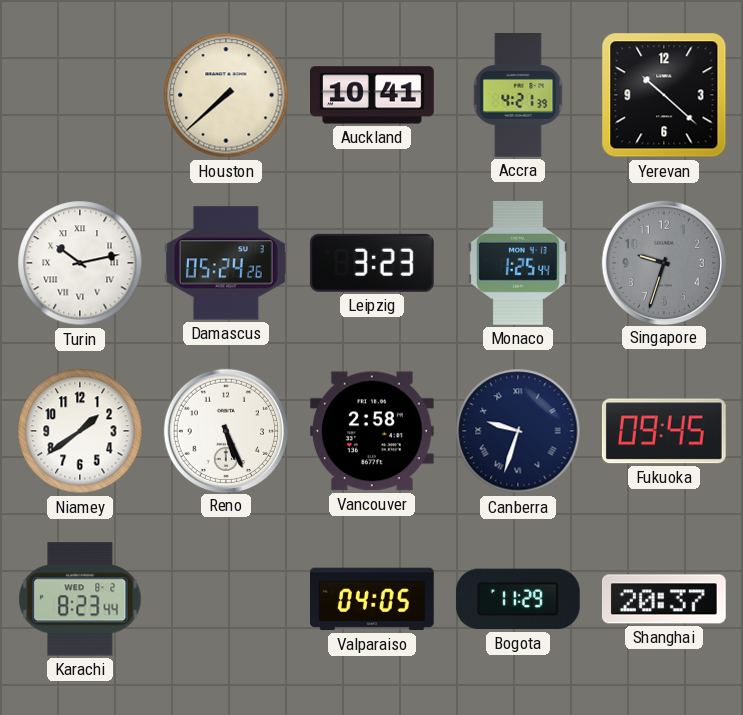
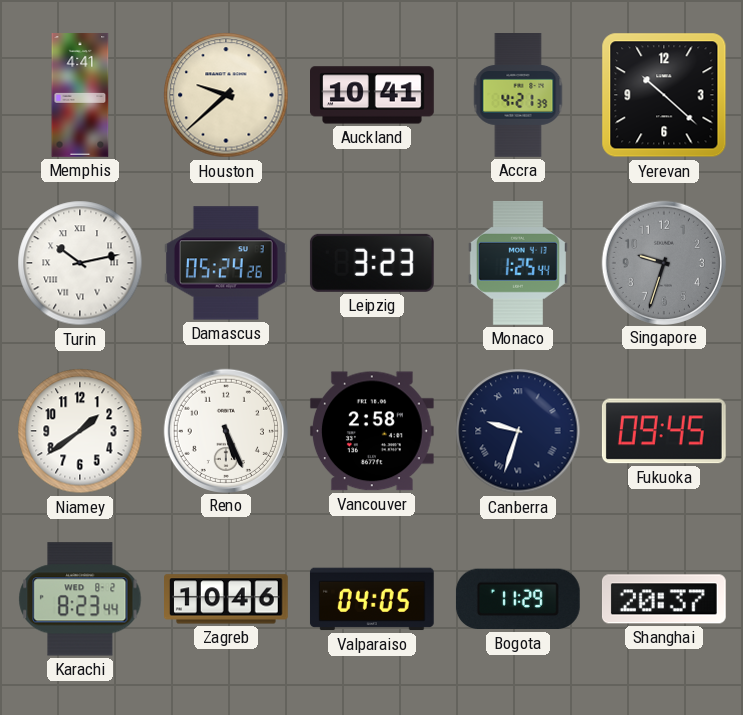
Memphis: none -> 4:41 (80, 95)
Houston: 7:38 -> 9:38 (226, 95)
Zagreb: none -> 10:46 (227, 599)
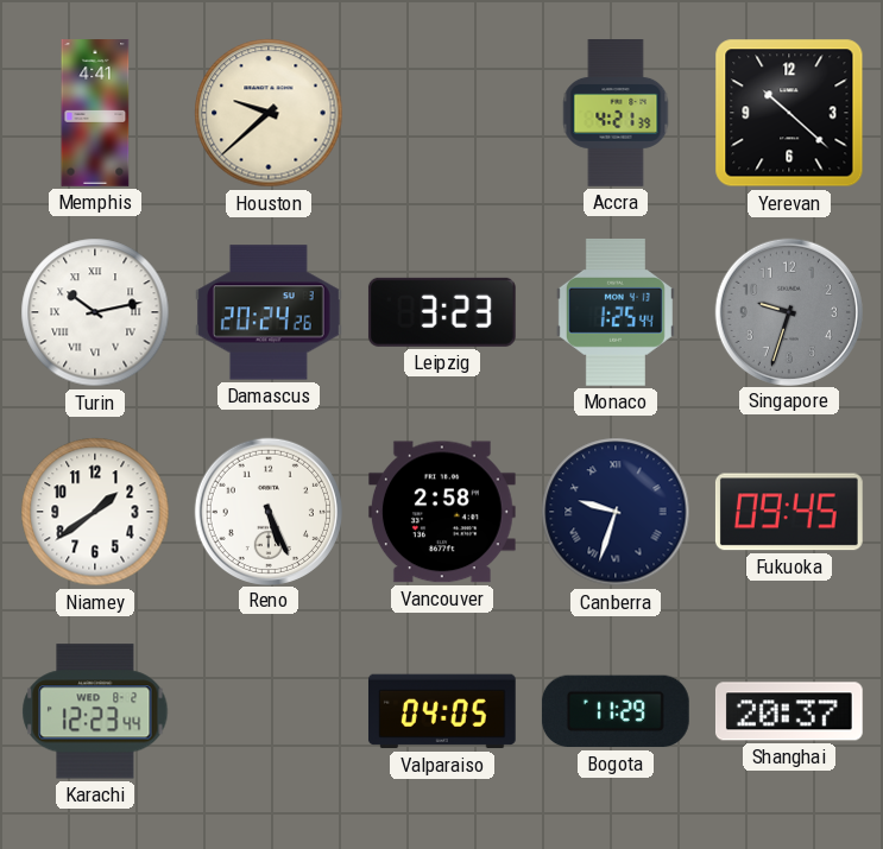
Auckland: 10:41 -> none (373, 95)
Damascus: 05:24 -> 20:24 (269, 312)
Karachi: 8:23 -> 12:23 (95, 711)
Zagreb: 10:46 -> none (227, 599)
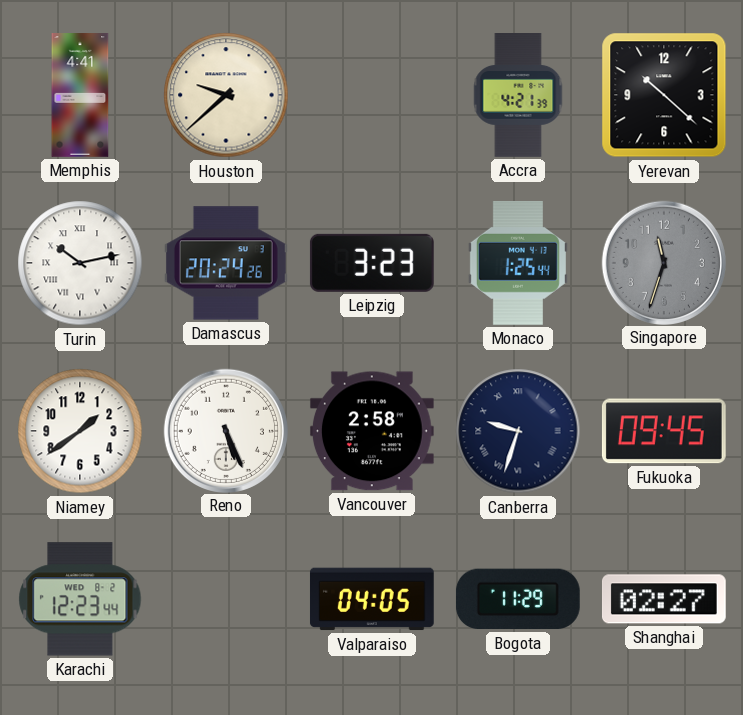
Singapore: 9:33 -> 11:33 (663, 262)
Shanghai: 20:37 -> 02:27 (664, 599)
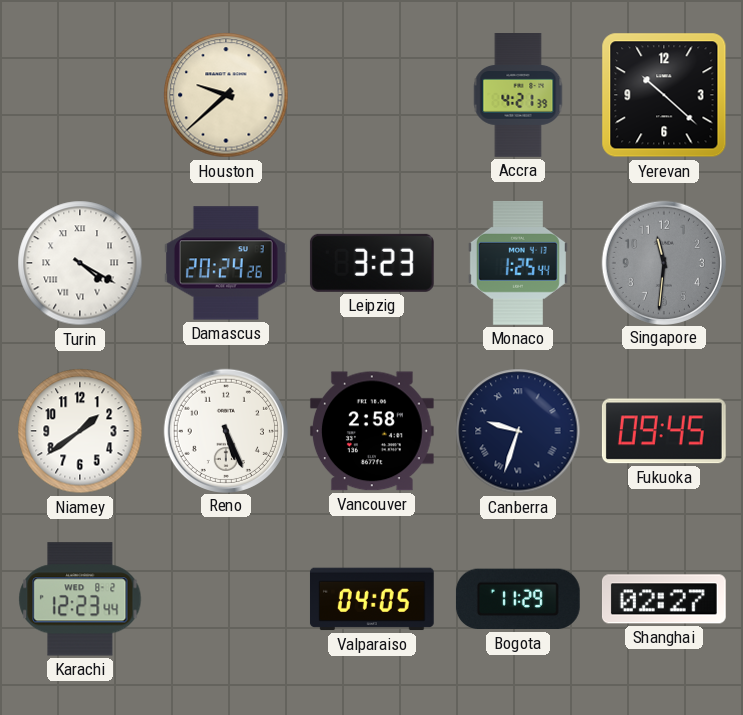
Memphis: 4:41 -> none (80, 95)
Turin: 10:13 -> 4:20 (80, 263)
Singapore: 11:33 -> 11:31 (663, 262)
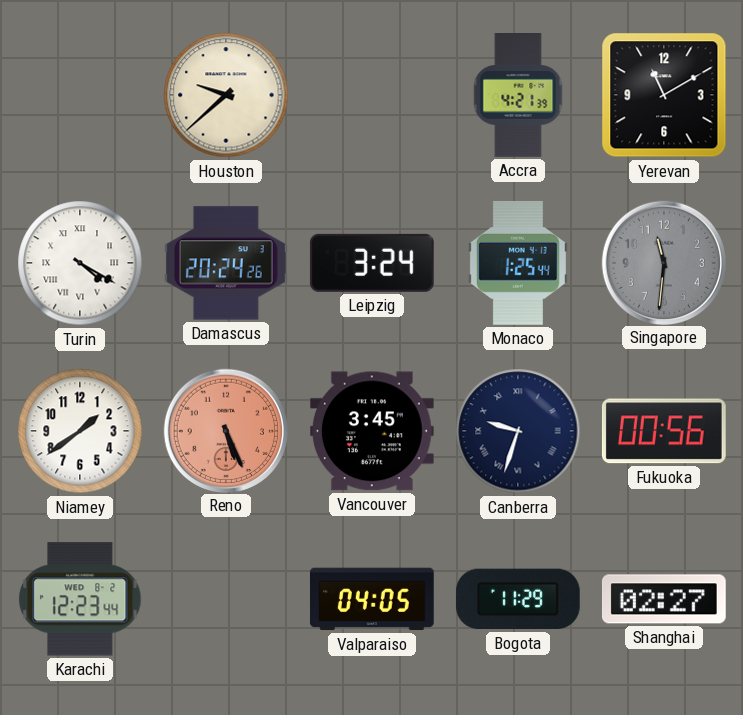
Yerevan: 10:22 -> 11:10 (664, 95)
Leipzig: 3:23 -> 3:24 (372, 263)
Reno dial: white -> salmon (225, 430)
Vancouver: 2:58 -> 3:45 (372, 431)
Fukuoka: 09:45 -> 00:56 (664, 431)
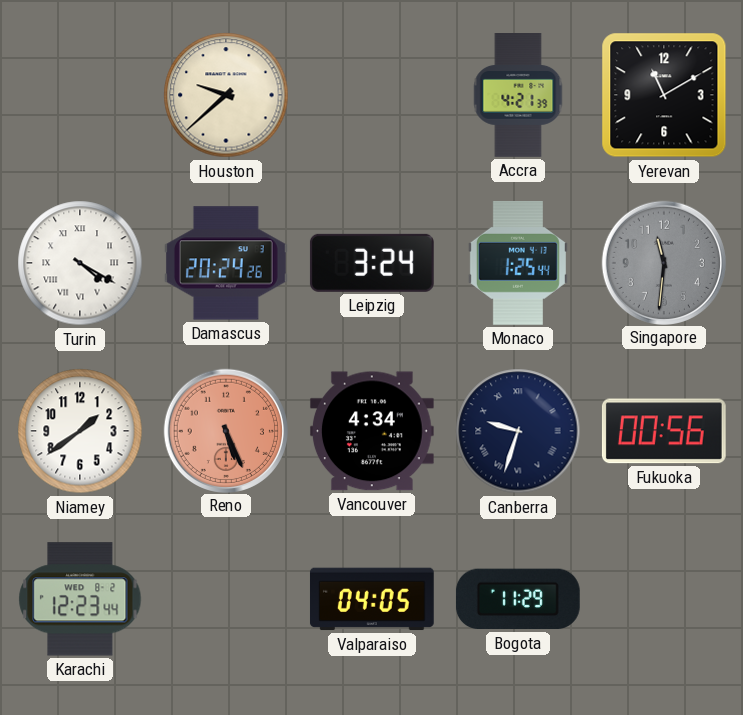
Vancouver: 3:45 -> 4:34 (372, 431)
Shanghai: 02:27 -> none (664, 599)
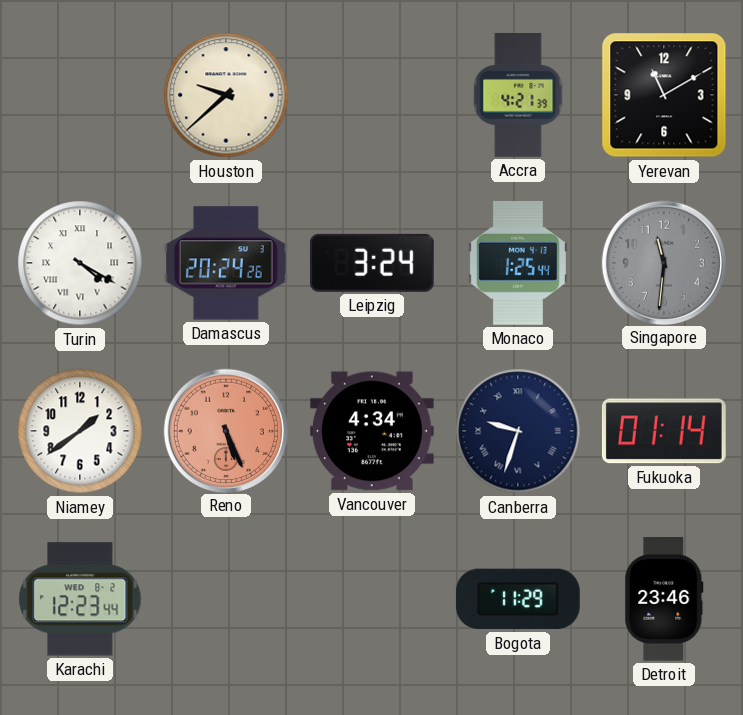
Fukuoka: 00:56 -> 01:14 (664, 431)
Valparaiso: 04:05 -> none (372, 599)
Detroit: none -> 23:46 (664, 600)
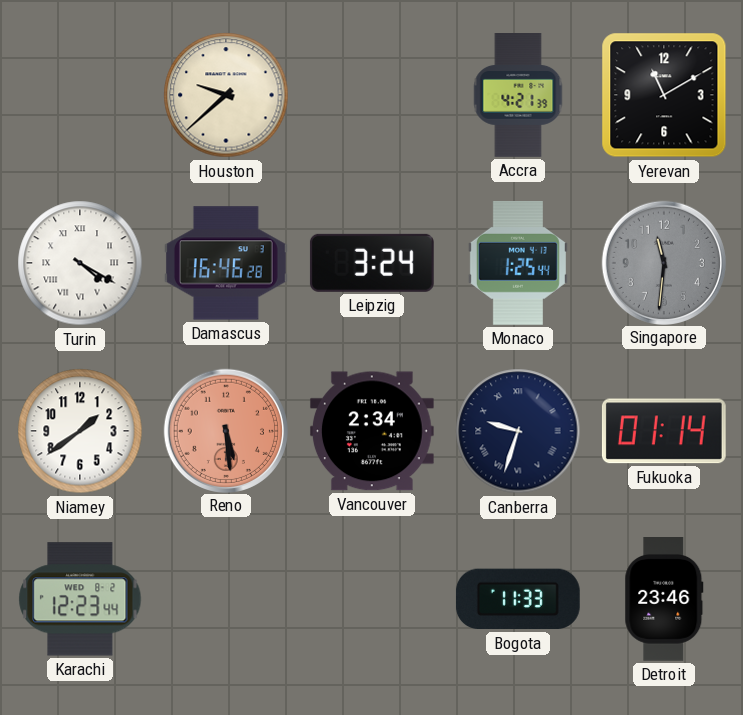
Damascus: 20:24 -> 16:46 (226, 263)
Reno: 5:26 -> 5:29 (225, 430)
Vancouver: 4:34 -> 2:34 (372, 431)
Bogota: 11:29 -> 11:33 (518, 599)
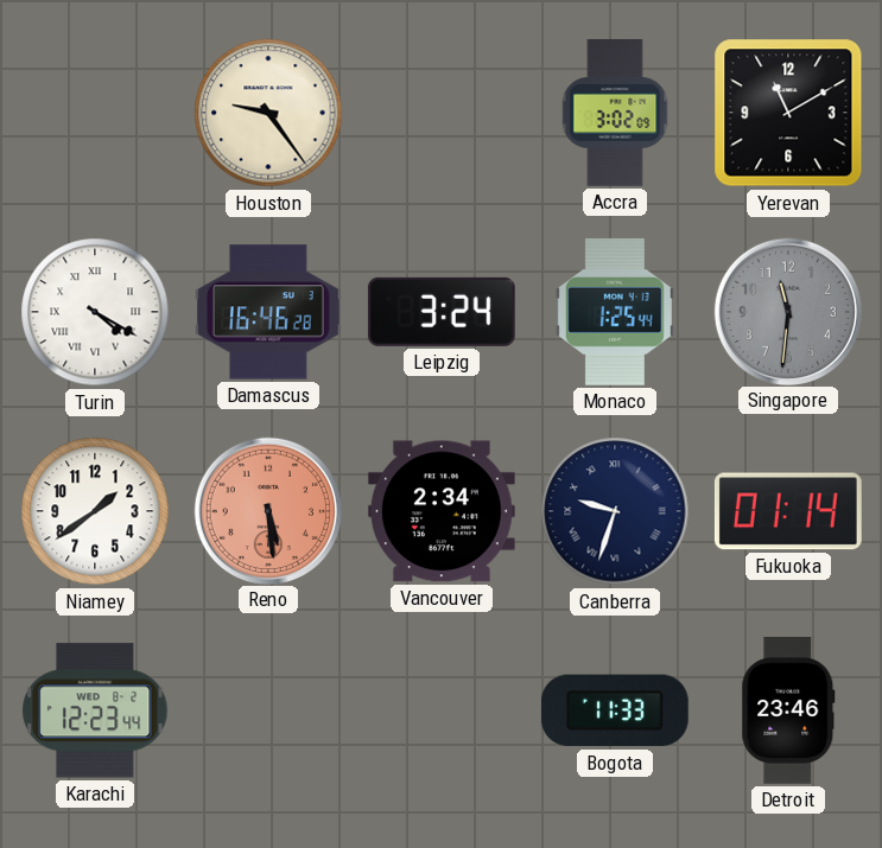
Houston: 9:38 -> 9:24 (268, 113)
Accra: 4:21 -> 3:02 (615, 113)
